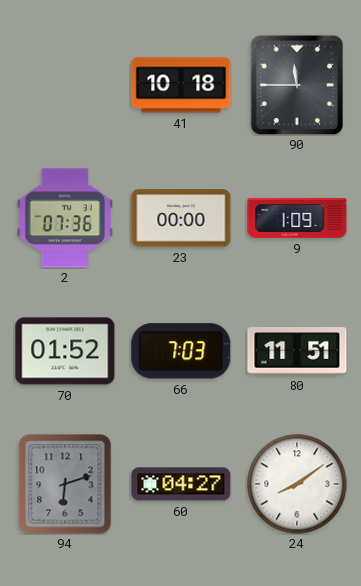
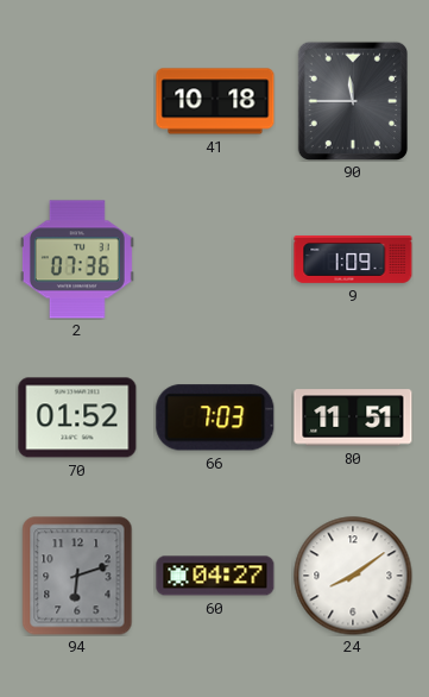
23: 00:00 -> none (181, 218)
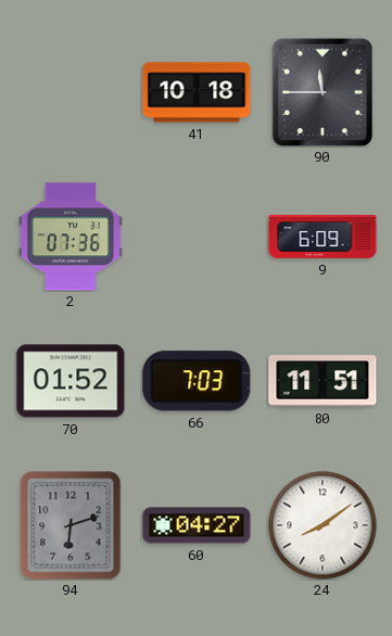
9: 1:09 -> 6:09 (323, 237)
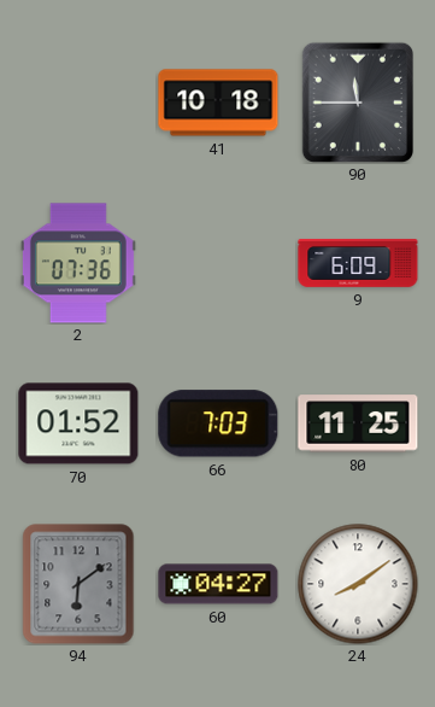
80: 11:51 -> 11:25 (358, 423)
94: 6:12 -> 6:09 (78, 584)
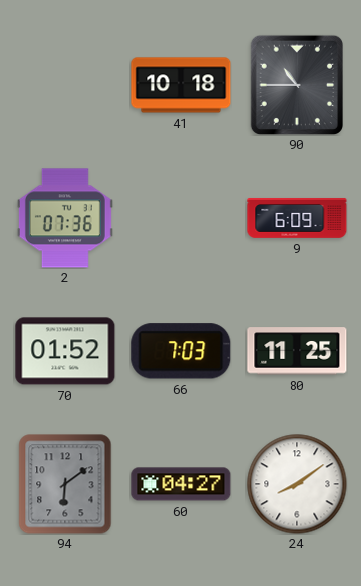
90: 11:45 -> 10:45 (296, 84)
